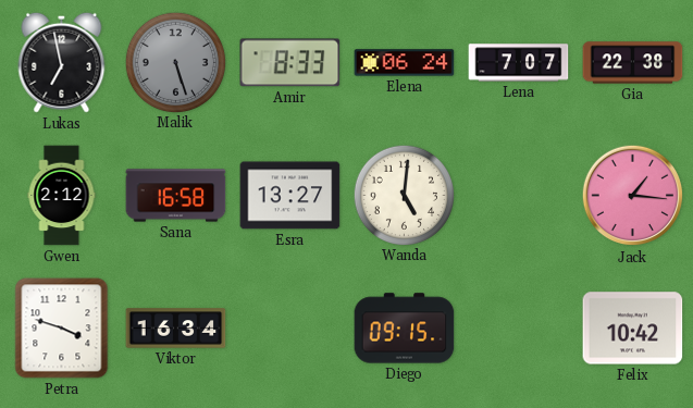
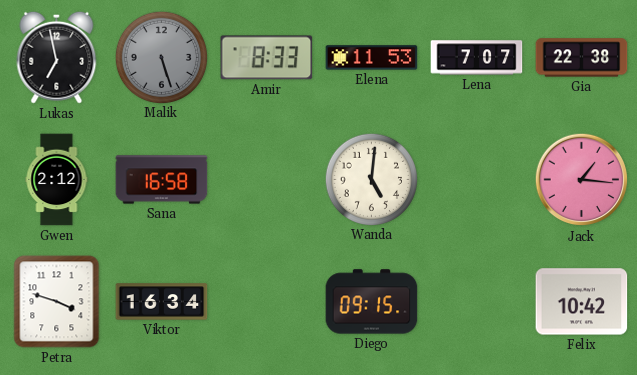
Elena: 06:24 -> 11:53 (372, 58)
Esra: 13:27 -> none (290, 196)
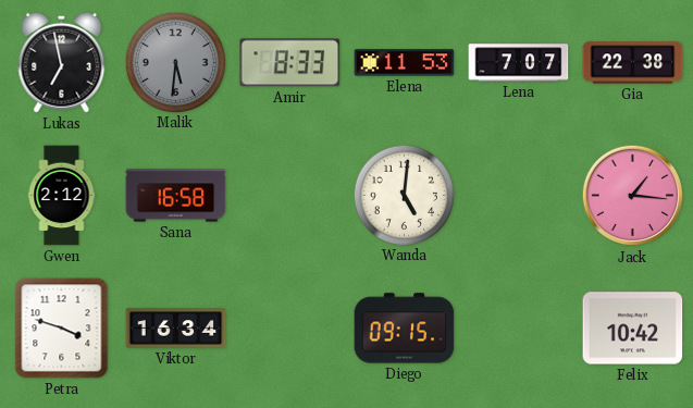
Malik: 5:27 -> 5:31 (175, 62)
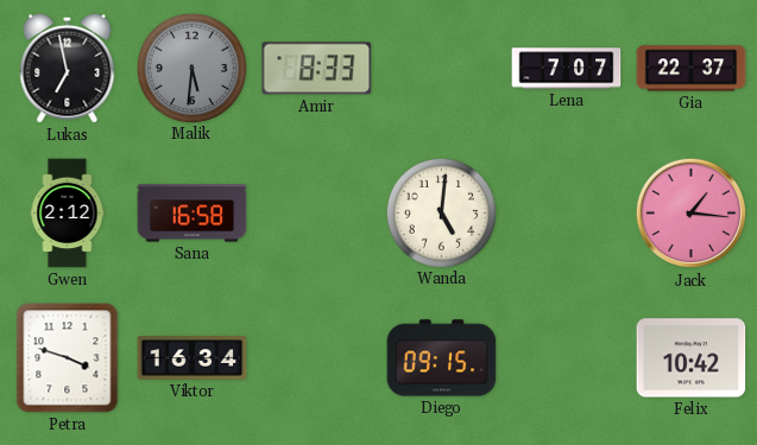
Elena: 11:53 -> none (405, 63)
Gia: 22:38 -> 22:37 (692, 69)
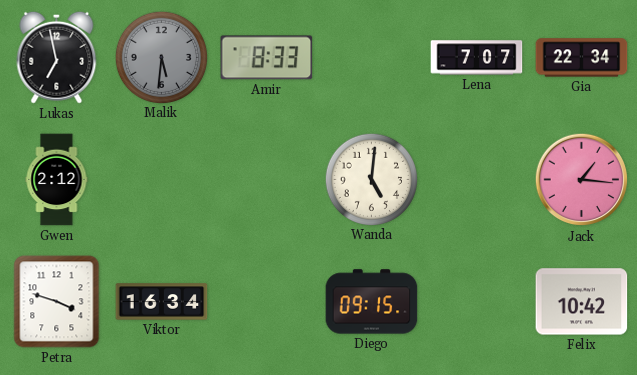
Gia: 22:37 -> 22:34 (582, 58)
Sana: 16:58 -> none (193, 214)
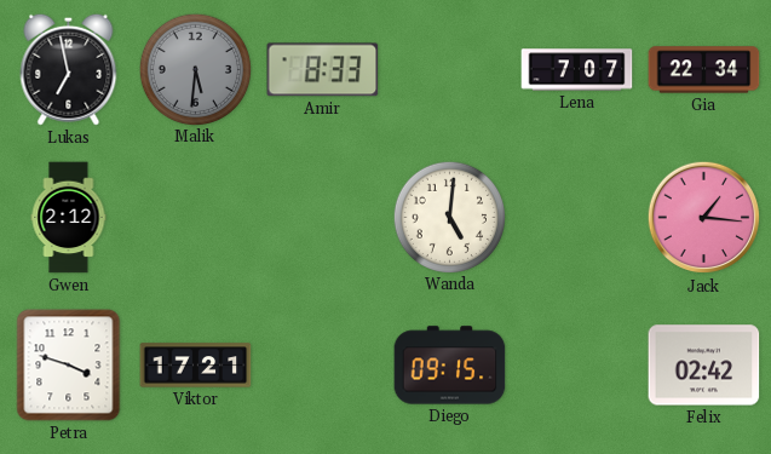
Viktor: 16:34 -> 17:21 (196, 366)
Felix: 10:42 -> 02:42 (704, 366)
